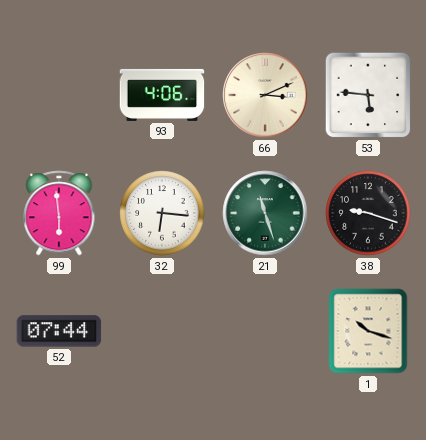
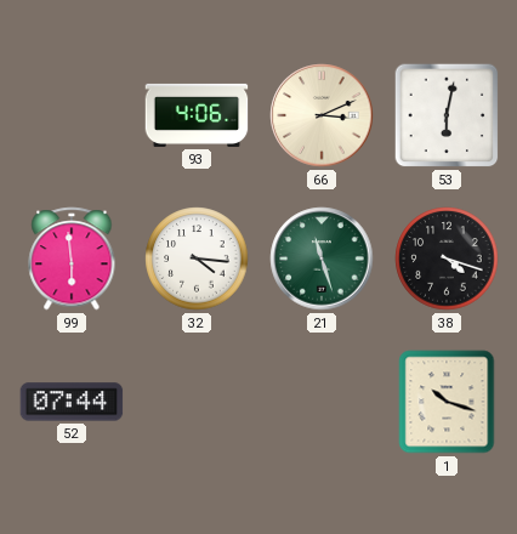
53: 5:46 -> 6:02 (447, 115)
32: 6:16 -> 4:16 (197, 259)
38: 9:18 -> 4:18 (447, 259)
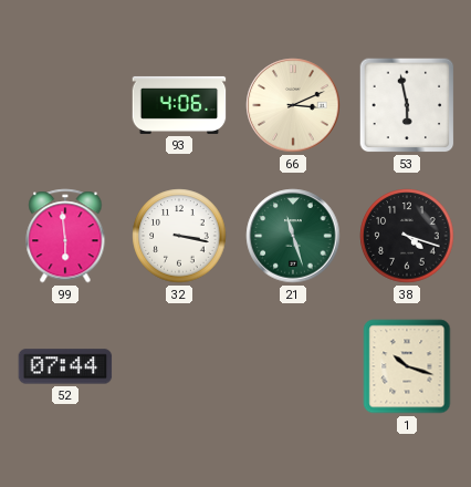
53: 6:02 -> 5:58 (407, 105)
32: 4:16 -> 3:17 (179, 236)
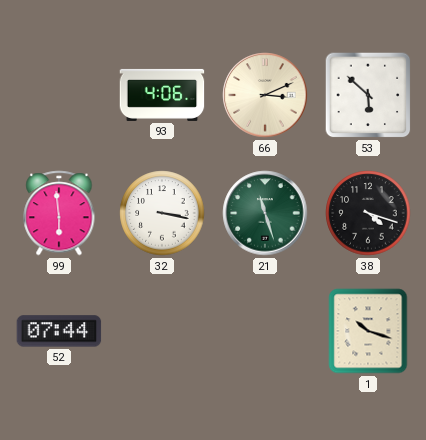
53: 5:58 -> 5:52 (368, 95)
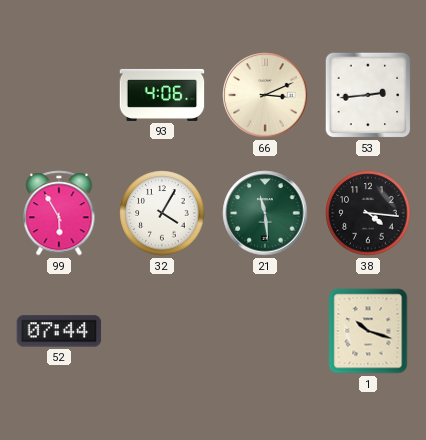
53: 5:52 -> 2:44 (368, 95)
99: 5:59 -> 5:55 (59, 213)
32: 3:17 -> 4:05 (162, 213)
21: 11:27 -> 11:29 (265, 213)
38: 4:18 -> 4:16 (368, 213)
